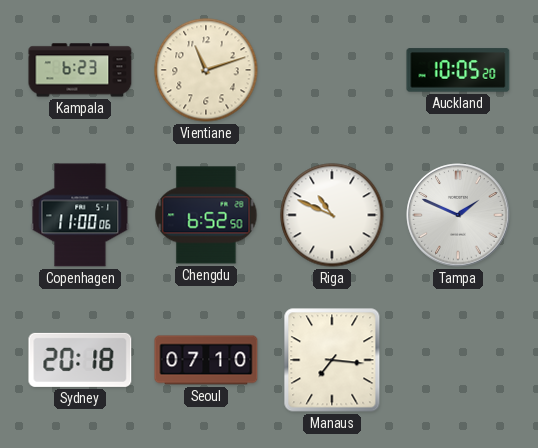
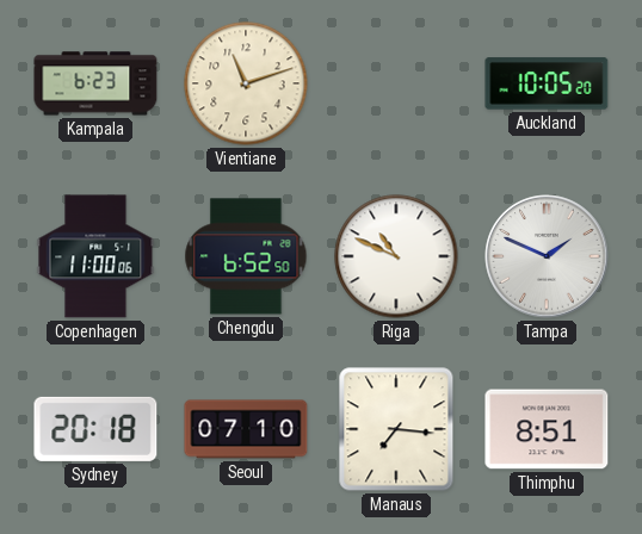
Thimphu: none -> 8:51 (547, 429)
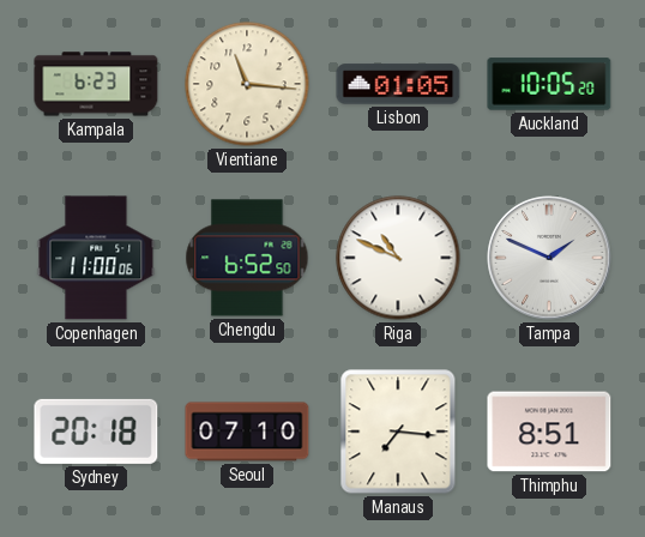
Vientiane: 11:12 -> 11:16 (247, 84)
Lisbon: none -> 01:05 (398, 84)
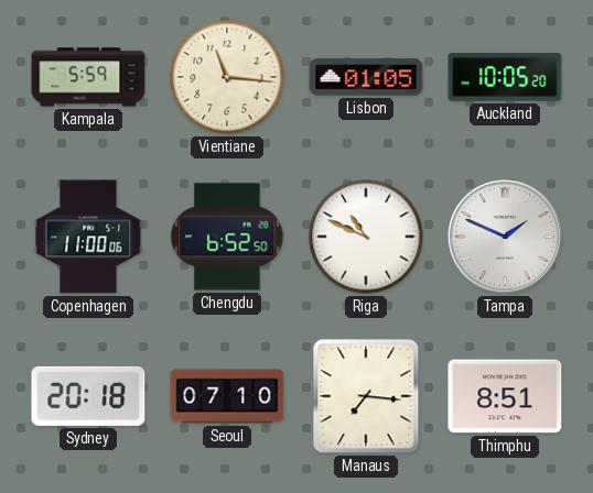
Kampala: 6:23 -> 5:59 (88, 77)
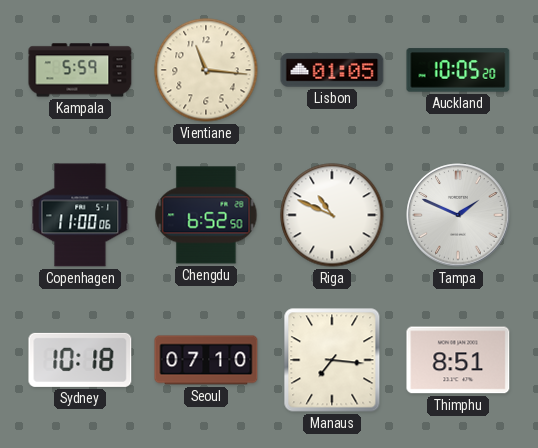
Sydney: 20:18 -> 10:18 (80, 360)
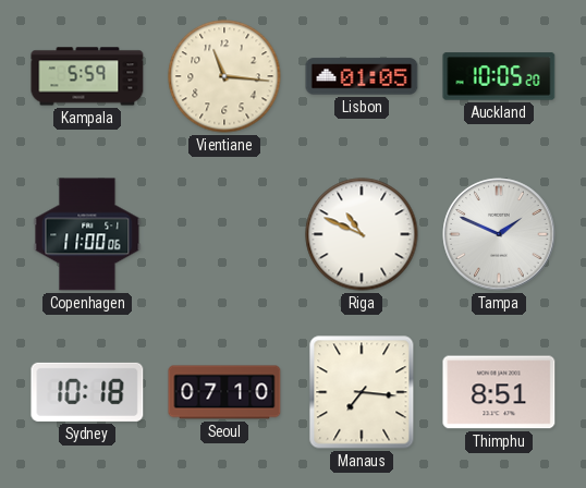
Chengdu: 6:52 -> none (206, 215)
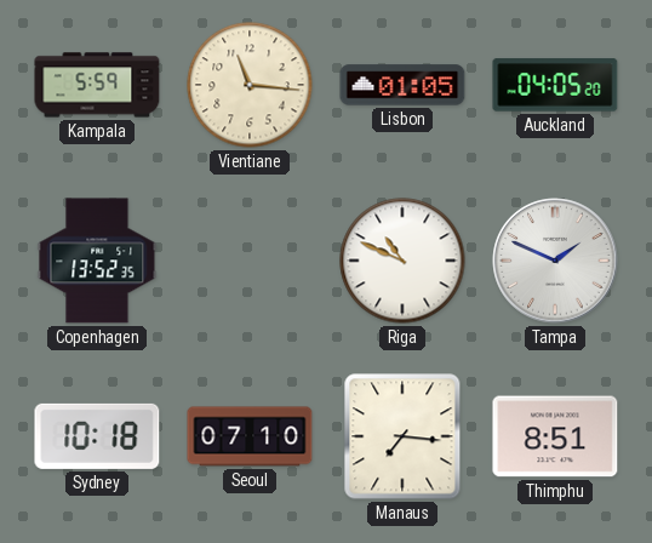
Auckland: 10:05 -> 04:05 (555, 85)
Copenhagen: 11:00 -> 13:52 (97, 261)
